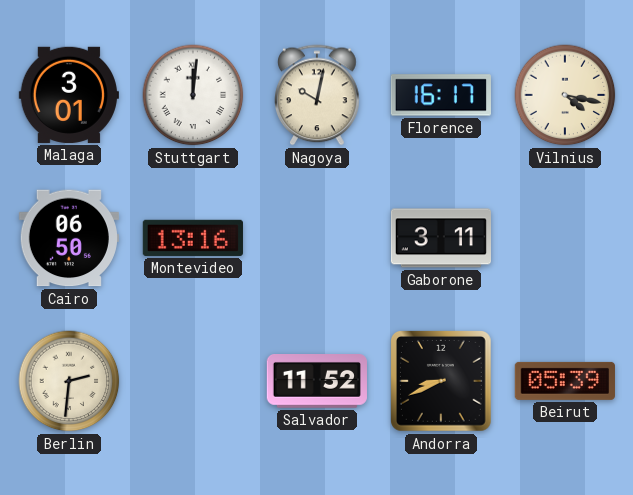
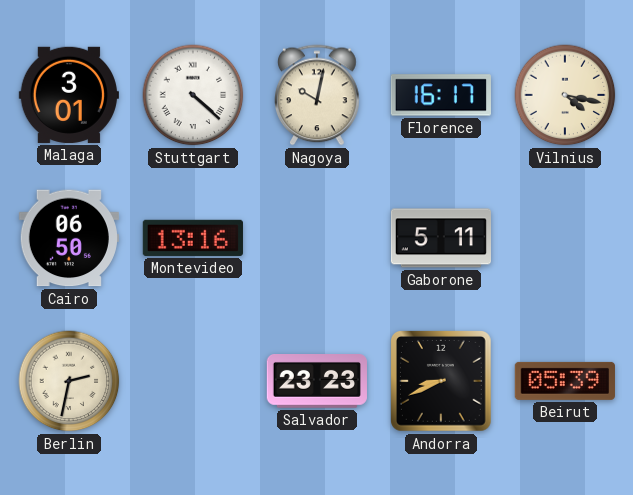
Stuttgart: 12:01 -> 4:22 (193, 95)
Gaborone: 3:11 -> 5:11 (440, 238)
Berlin: 2:31 -> 2:32 (69, 381)
Salvador: 11:52 -> 23:23 (317, 382)
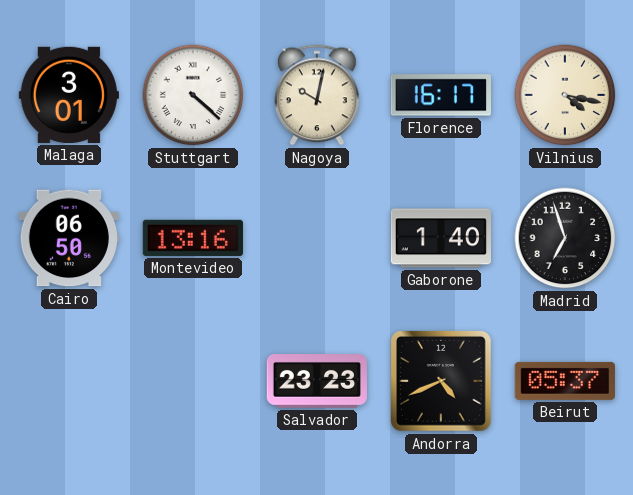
Gaborone: 5:11 -> 1:40 (440, 238)
Madrid: none -> 6:57 (565, 238)
Berlin: 2:32 -> none (69, 381)
Andorra: 8:41 -> 4:41 (441, 381)
Beirut: 05:39 -> 05:37 (565, 381)
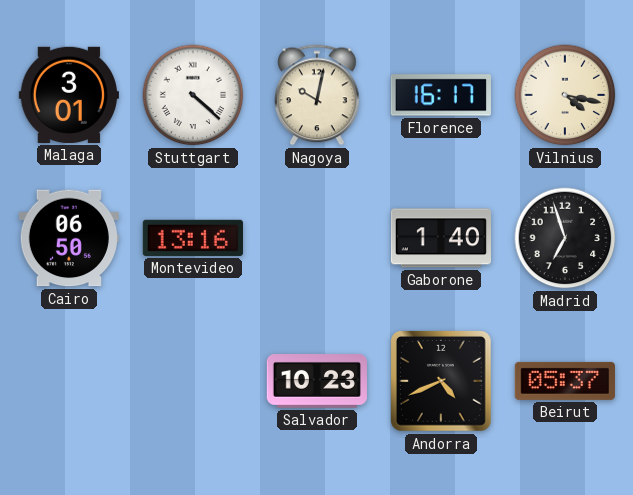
Salvador: 23:23 -> 10:23 (317, 382)
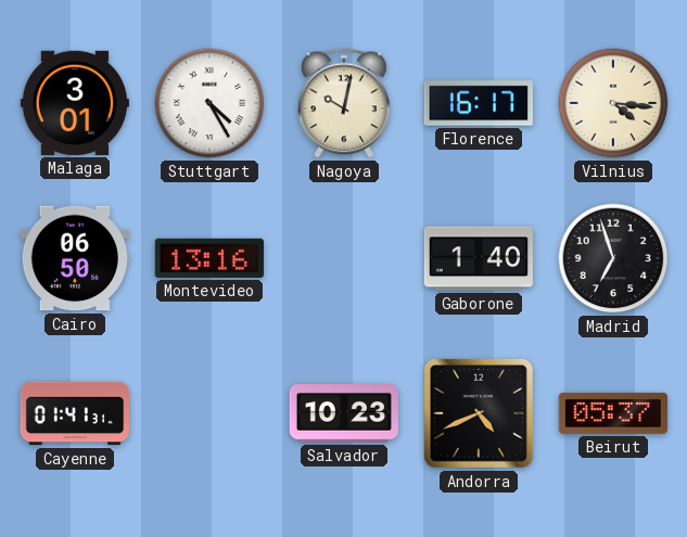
Stuttgart: 4:22 -> 4:25 (209, 103)
Vilnius: 4:17 -> 4:16 (613, 103)
Cayenne: none -> 01:41 (74, 413)
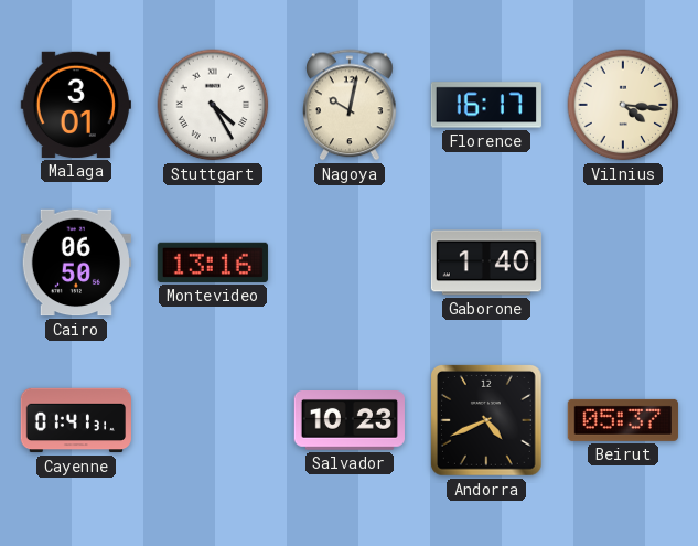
Madrid: 6:57 -> none (613, 258)
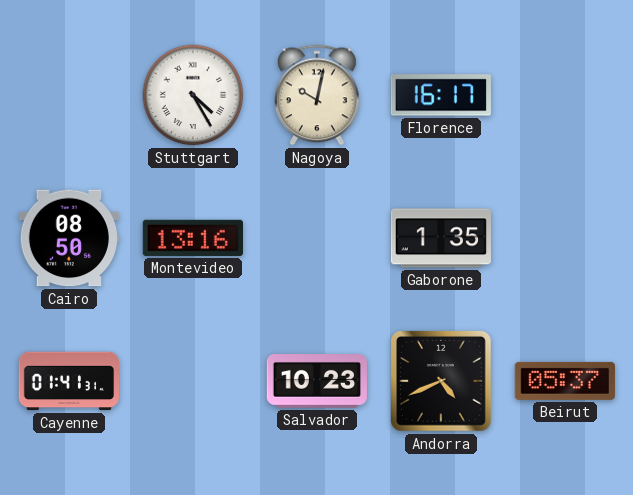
Malaga: 3:01 -> none (76, 105)
Vilnius: 4:16 -> none (623, 105)
Cairo: 06:50 -> 08:50 (69, 238)
Gaborone: 1:40 -> 1:35 (440, 238)
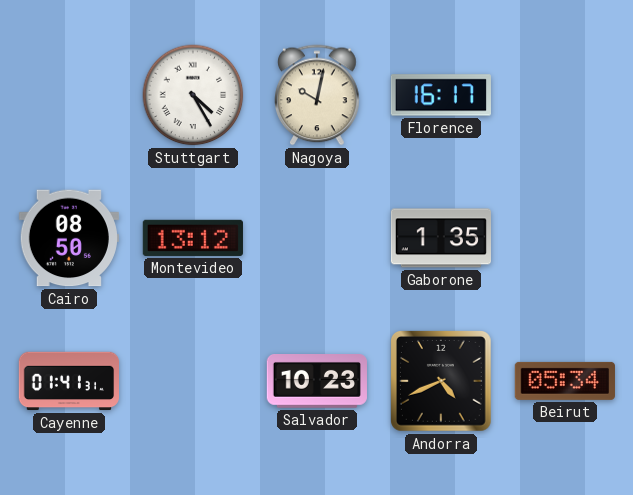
Montevideo: 13:16 -> 13:12 (193, 238)
Beirut: 05:37 -> 05:34 (565, 381)
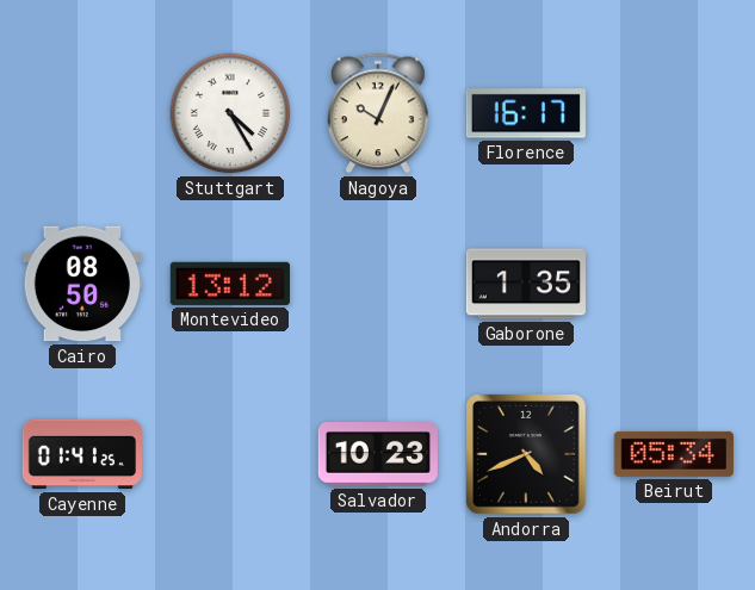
Nagoya: 10:02 -> 10:04 (379, 113)
Cayenne: 01:41:31 -> 01:41:25 (81, 454)
